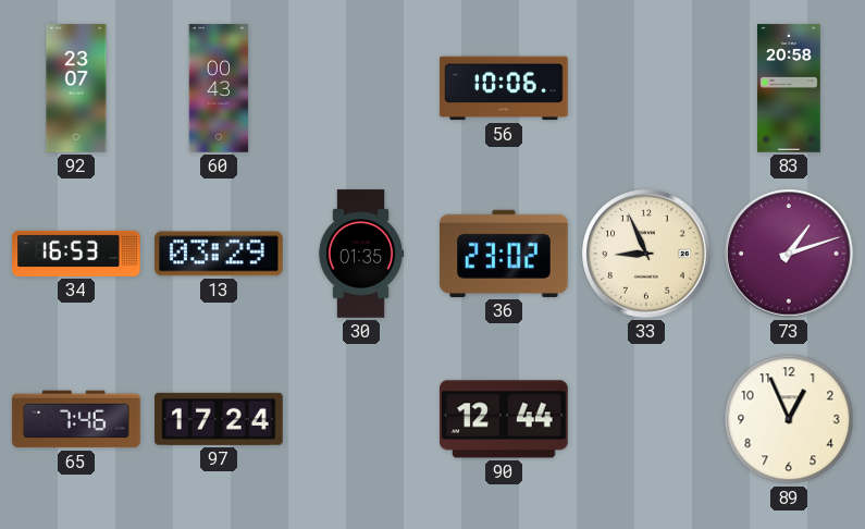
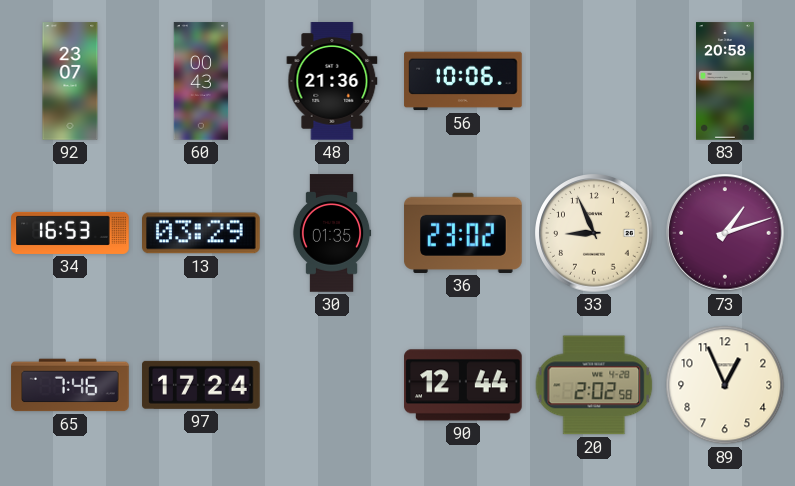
48: none -> 21:36 (332, 81)
20: none -> 2:02 (594, 385)
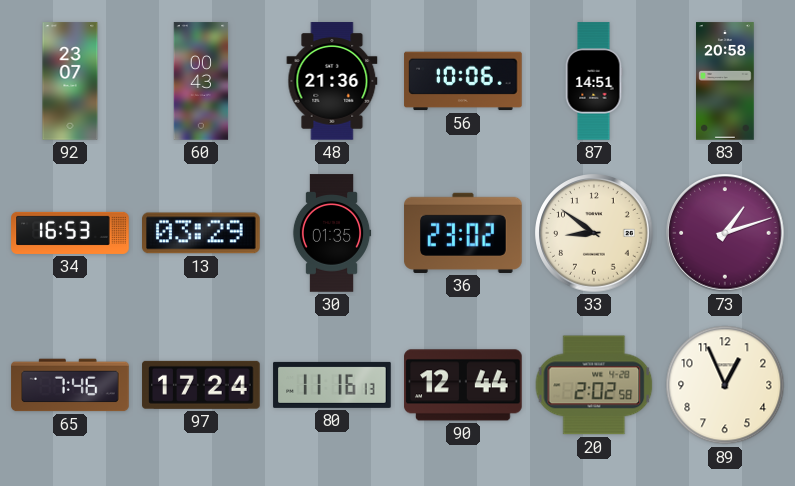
87: none -> 14:51 (594, 81)
33: 8:56 -> 8:51 (594, 233)
80: none -> 11:16 (332, 385)
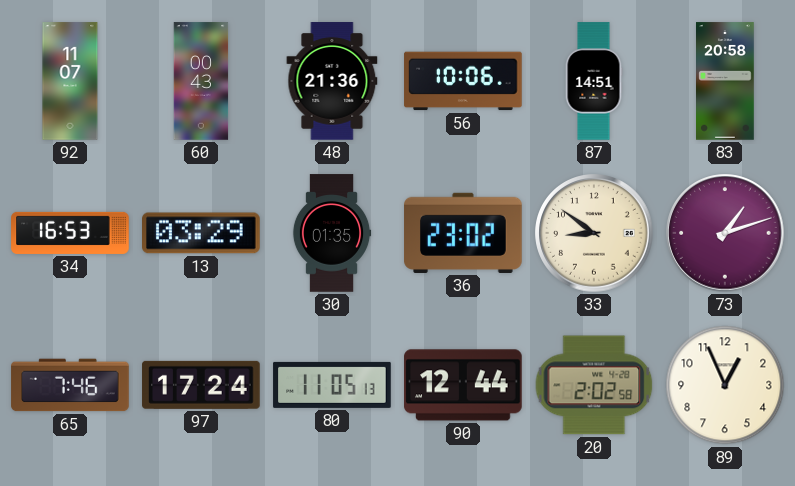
92: 23:07 -> 11:07 (70, 81)
80: 11:16 -> 11:05 (332, 385)
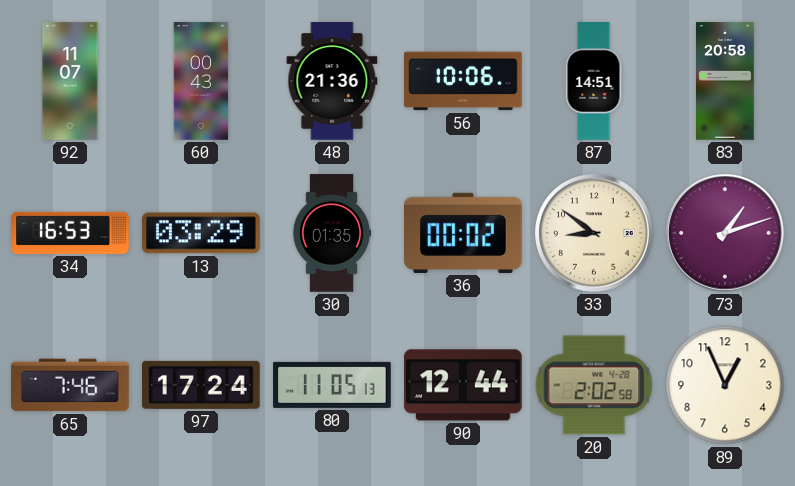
36: 23:02 -> 00:02 (463, 233)
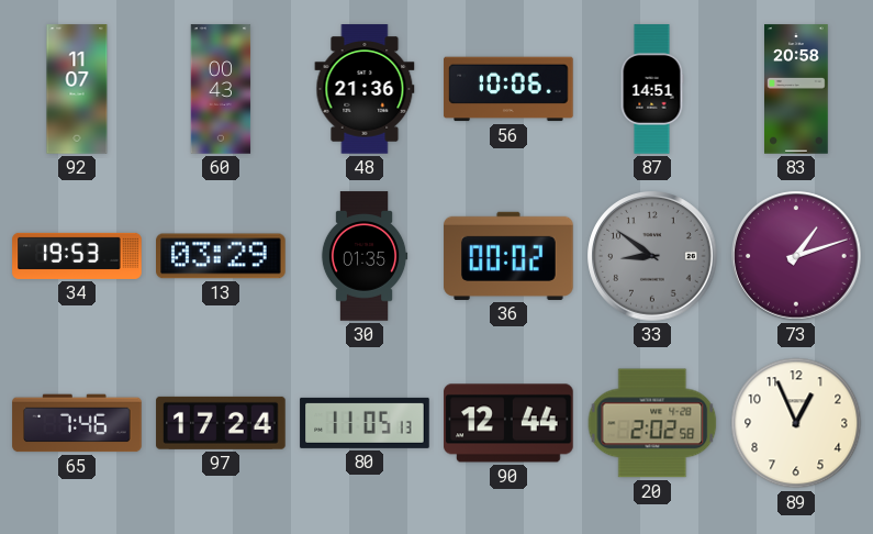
34: 16:53 -> 19:53 (77, 256)
33 dial: cream -> grey (652, 256)
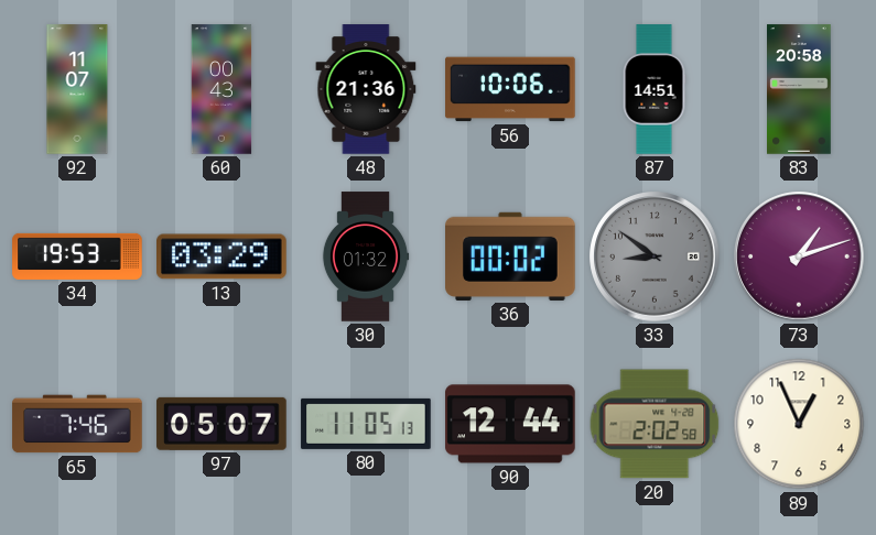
30: 01:35 -> 01:32 (366, 256)
97: 17:24 -> 05:07 (221, 424)
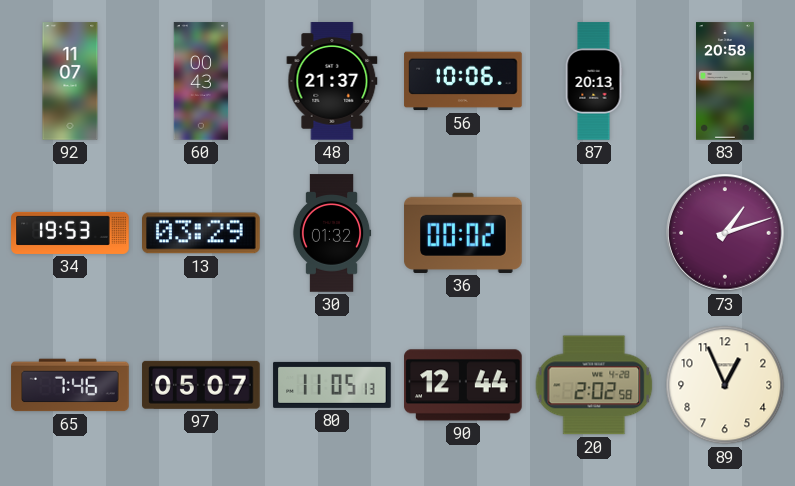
48: 21:36 -> 21:37 (332, 81)
87: 14:51 -> 20:13 (594, 81)
33: 8:51 -> none (655, 256)
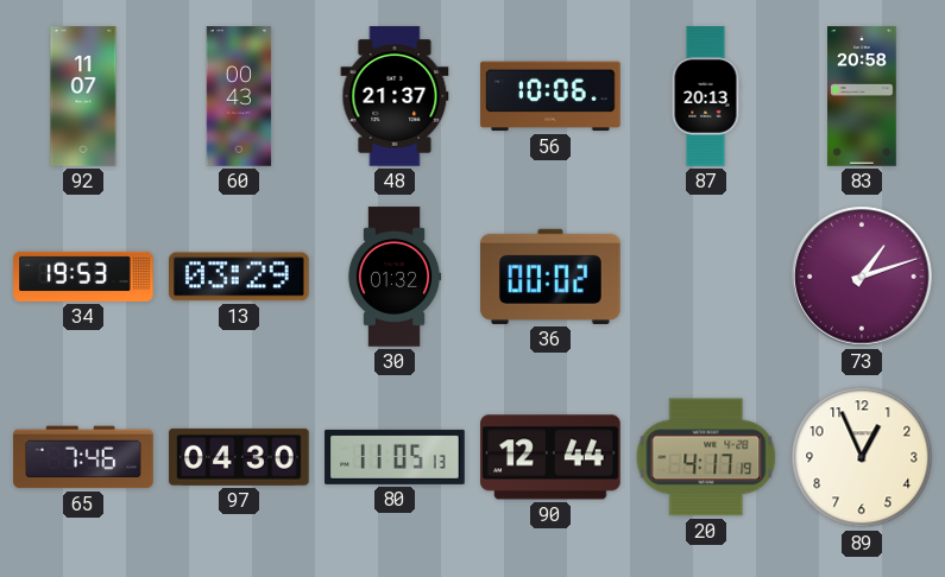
97: 05:07 -> 04:30 (239, 457)
20: 2:02 -> 4:17 (706, 457)
